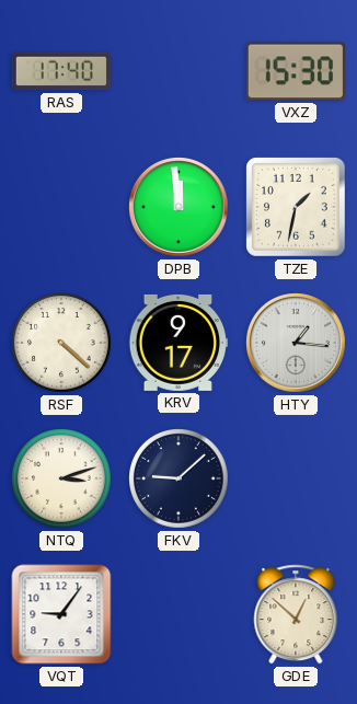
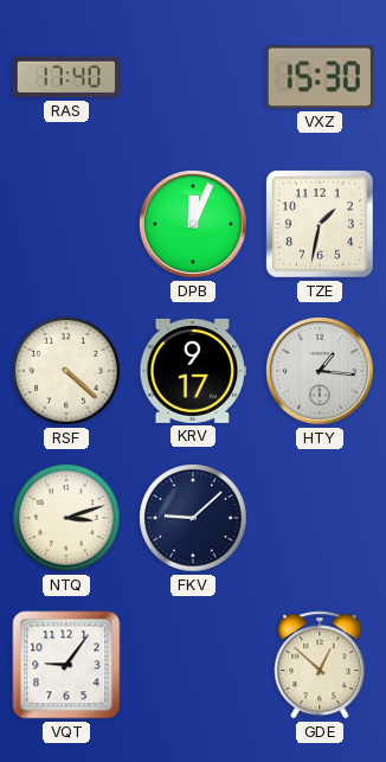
DPB: 11:59 -> 12:04 (194, 225)
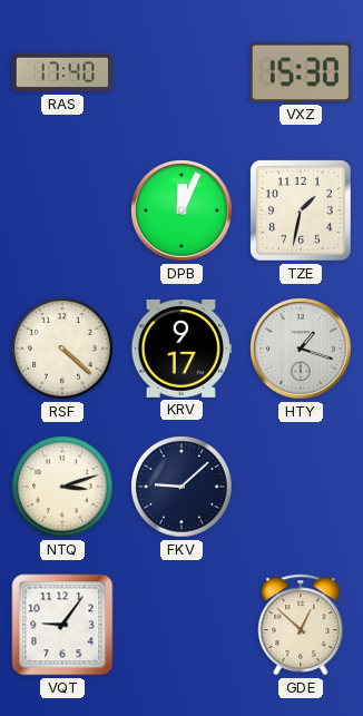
HTY: 1:16 -> 1:18 (302, 350)
